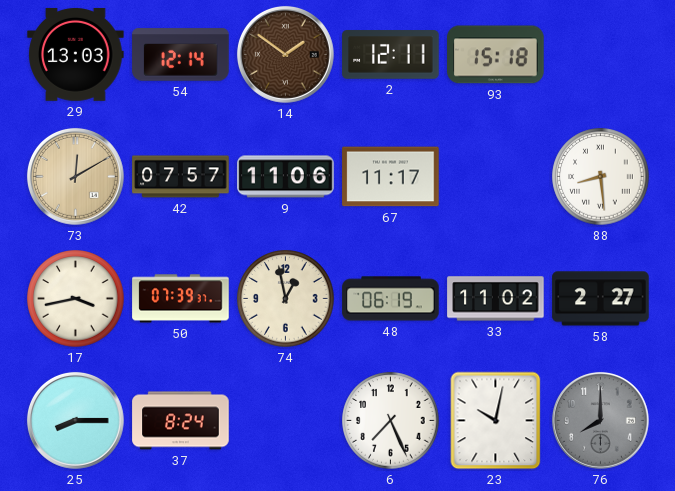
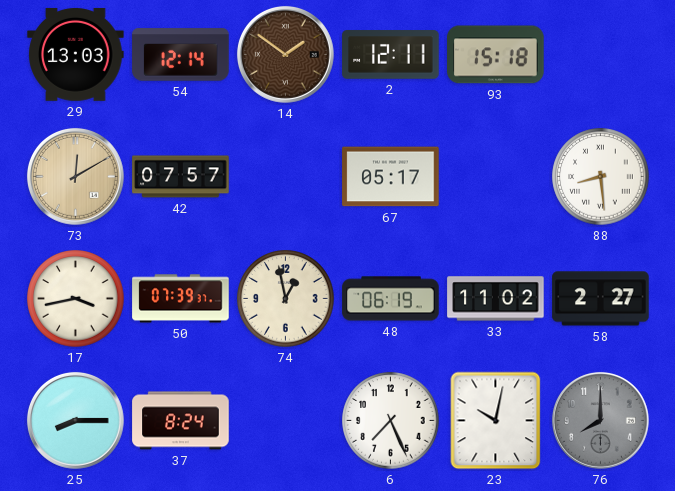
9: 11:06 -> none (286, 177)
67: 11:17 -> 05:17 (391, 177)
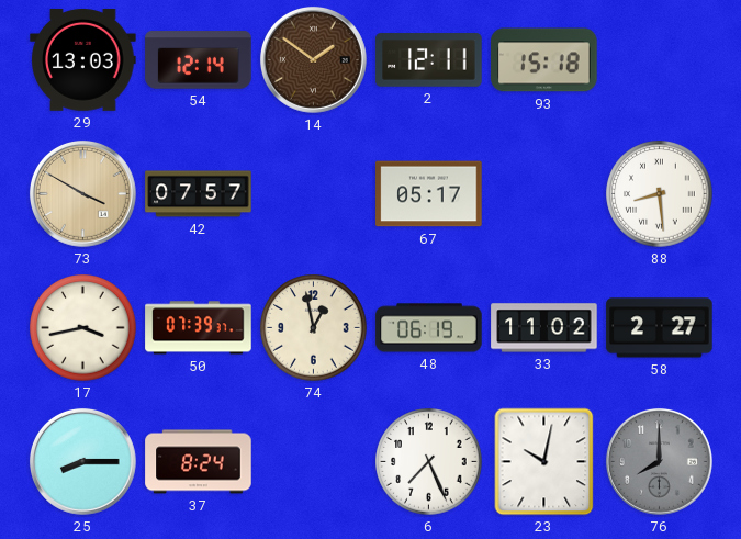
73: 12:10 -> 3:50 (82, 193)
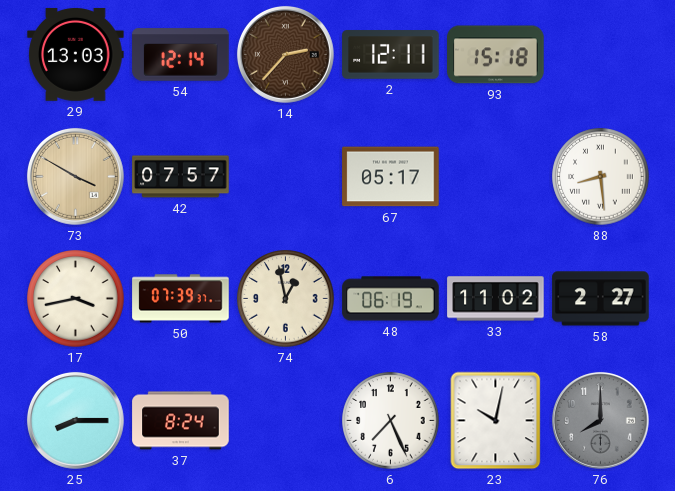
14: 1:51 -> 2:37 (285, 54)
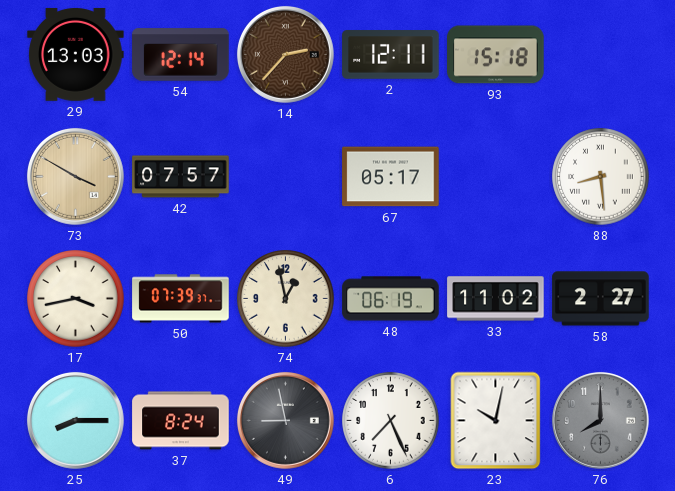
49: none -> 8:58 (285, 420)
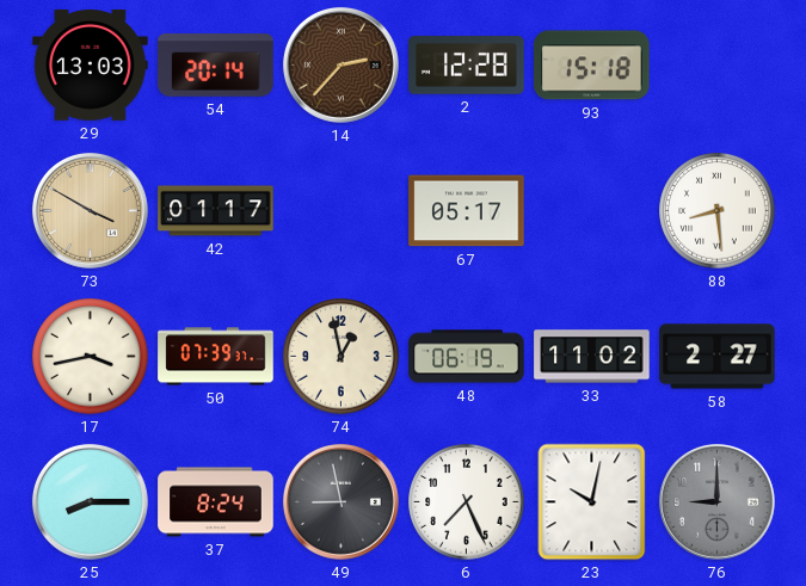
54: 12:14 -> 20:14 (216, 66)
2: 12:11 -> 12:28 (467, 66)
42: 07:57 -> 01:17 (216, 211)
76: 8:00 -> 9:00 (716, 501)
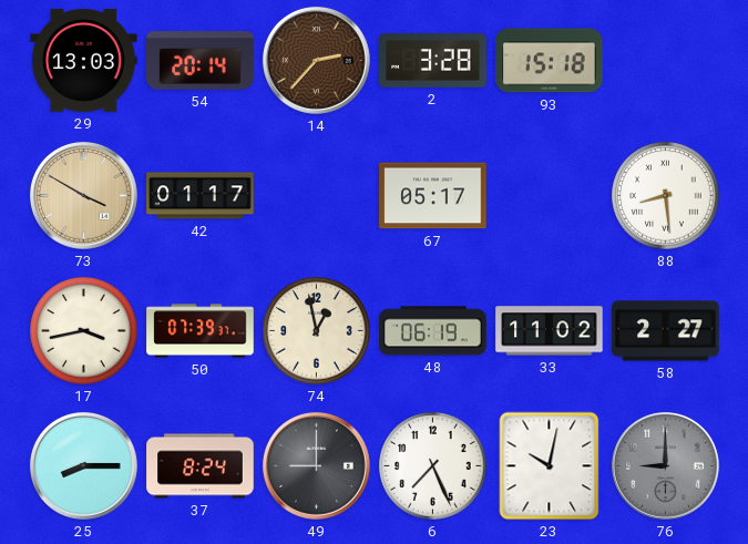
2: 12:28 -> 3:28 (433, 61)
49: 8:58 -> 9:00 (316, 465)
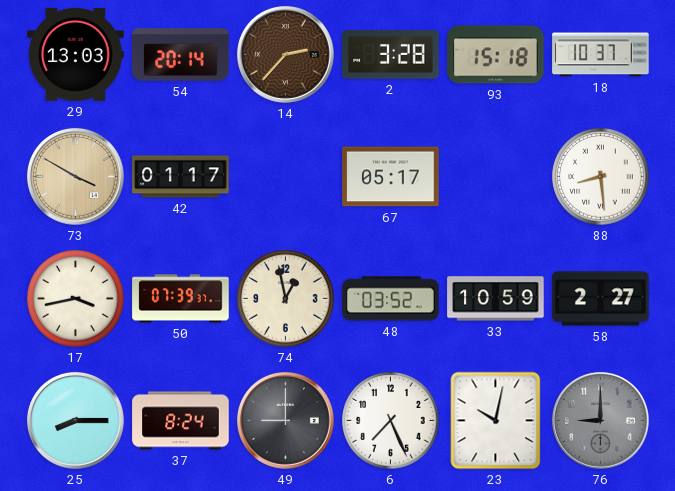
18: none -> 10:37 (601, 55)
48: 06:19 -> 03:52 (391, 299)
33: 11:02 -> 10:59 (496, 299)
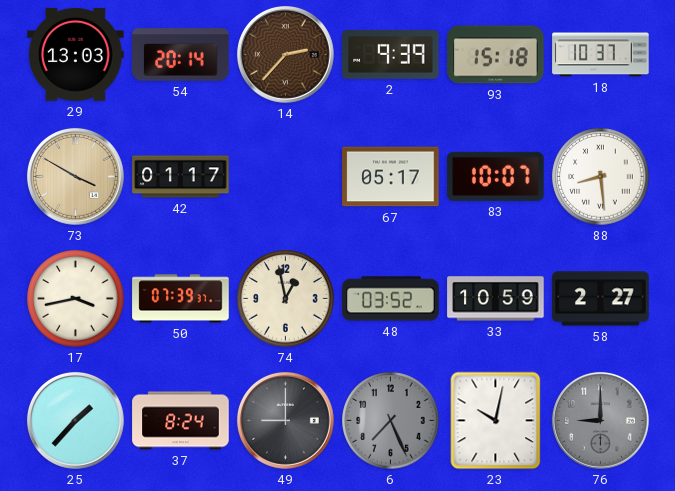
2: 3:28 -> 9:39 (391, 55)
83: none -> 10:07 (496, 176)
25: 8:15 -> 1:37 (75, 420)
6 dial: white -> grey (391, 421)
